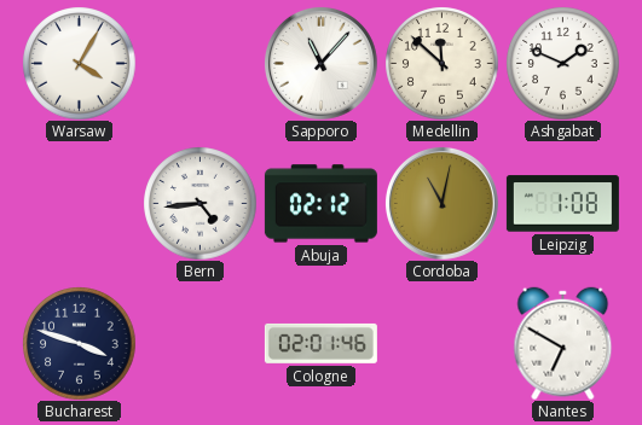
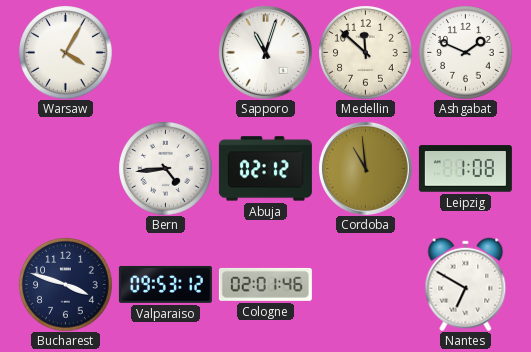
Sapporo: 11:07 -> 11:03 (265, 52)
Cordoba: 11:02 -> 10:59 (365, 168)
Valparaiso: none -> 09:53 (165, 284)
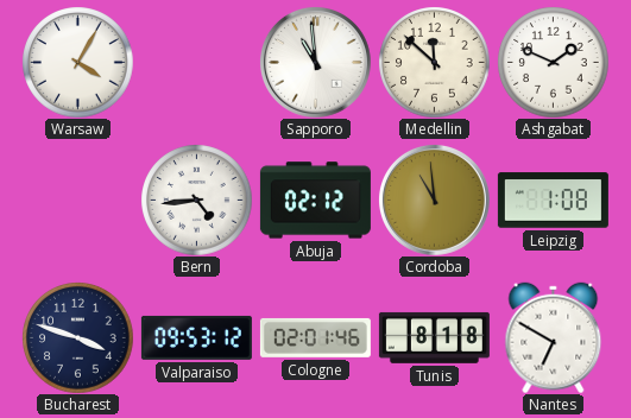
Sapporo: 11:03 -> 10:59 (315, 62)
Tunis: none -> 8:18 (434, 337)
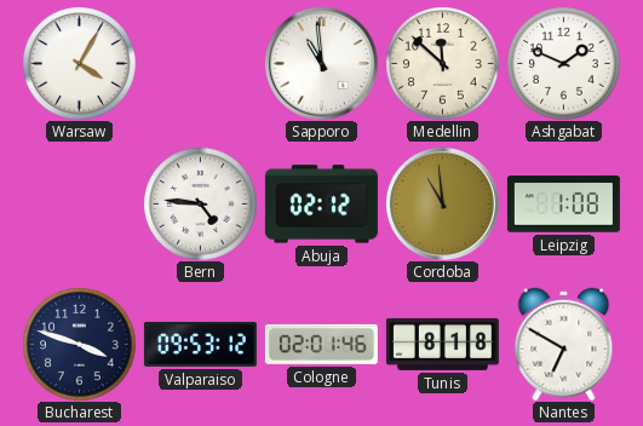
Bern: 4:44 -> 4:46 (200, 203)
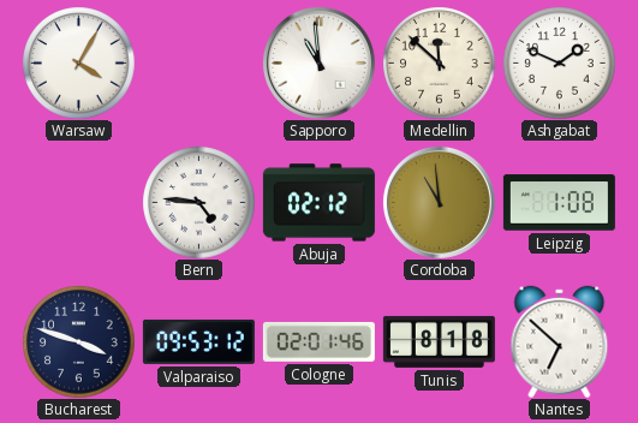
Nantes: 6:50 -> 6:52 (560, 341)
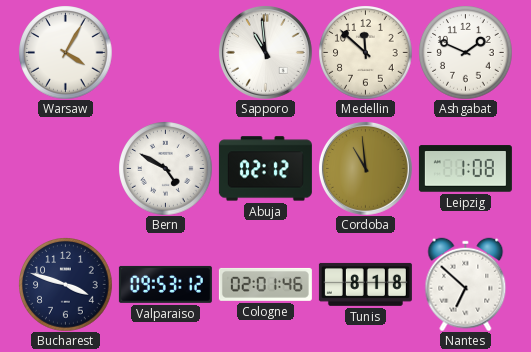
Bern: 4:46 -> 4:50 (165, 168)
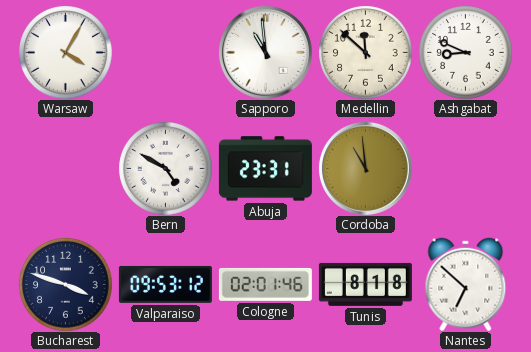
Ashgabat: 1:49 -> 8:49 (465, 52)
Abuja: 02:12 -> 23:31 (265, 169)
Leipzig: 1:08 -> none (465, 169)
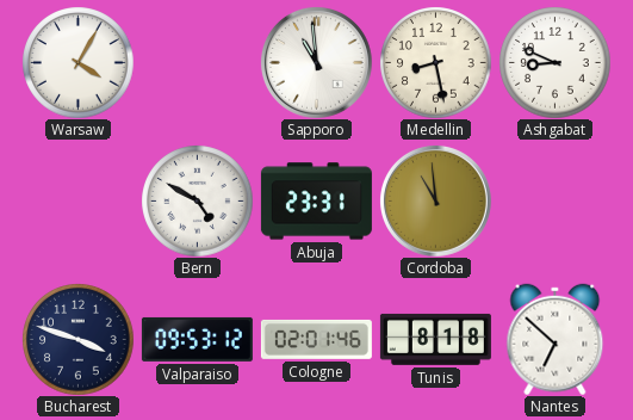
Medellin: 11:52 -> 8:28 (435, 62)
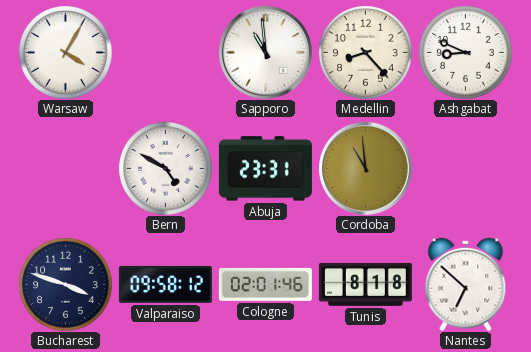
Medellin: 8:28 -> 8:23 (365, 52)
Valparaiso: 09:53 -> 09:58 (165, 284)
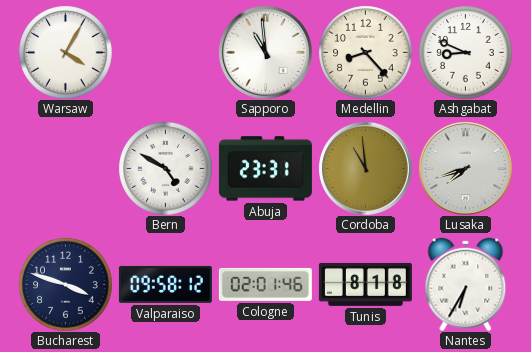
Lusaka: none -> 7:42 (465, 168)
Nantes: 6:52 -> 6:35 (466, 284)
